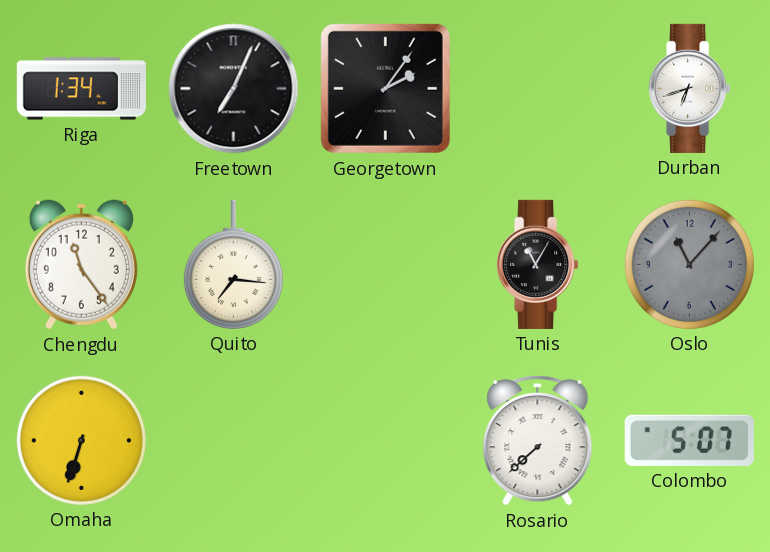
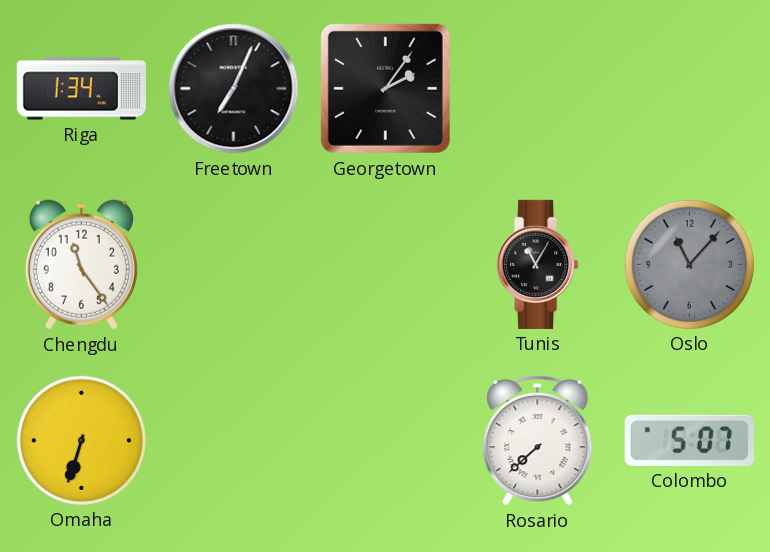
Durban: 6:42 -> none (690, 88)
Quito: 7:16 -> none (233, 264)
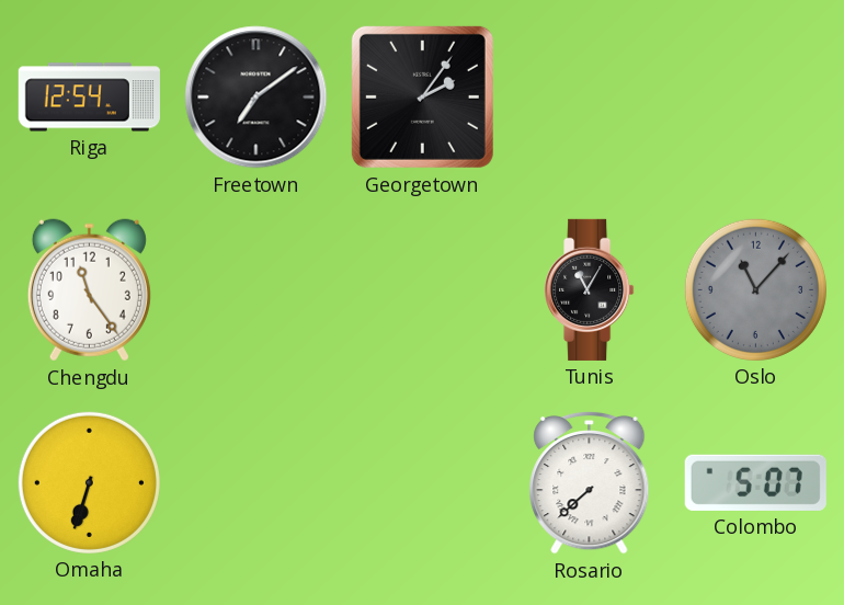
Riga: 1:34 -> 12:54 (89, 98)
Freetown: 7:04 -> 7:09 (256, 98)
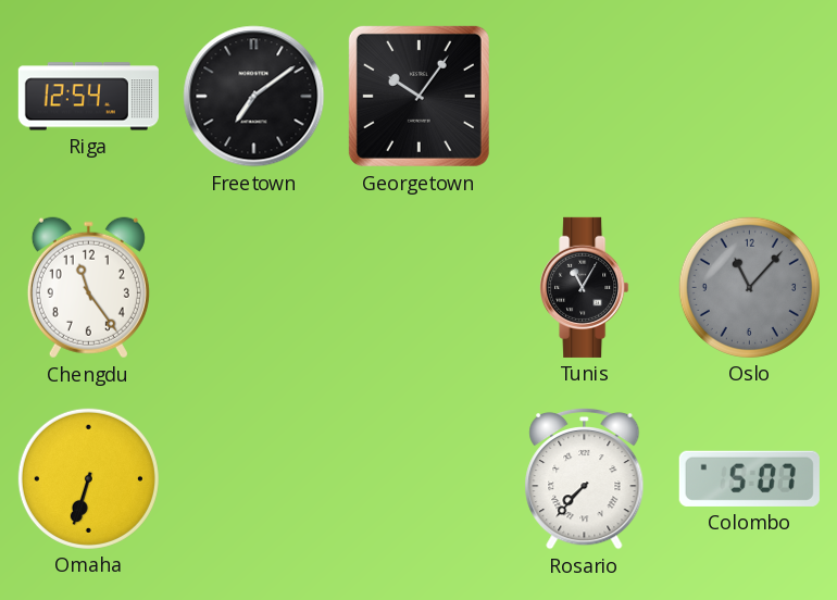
Georgetown: 2:06 -> 10:06 (418, 96)
Rosario: 7:38 -> 7:37 (585, 478)
